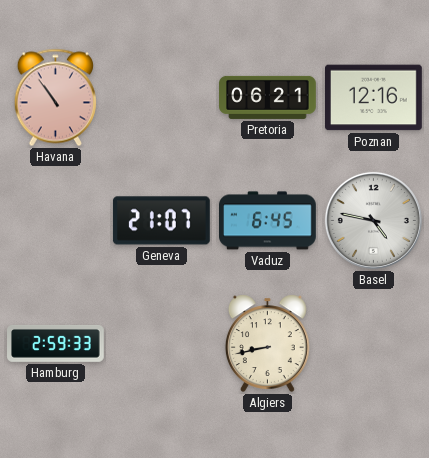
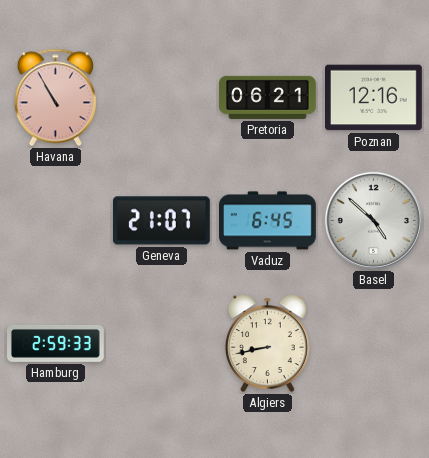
Havana: 10:54 -> 10:55 (55, 98)
Basel: 4:47 -> 4:52 (373, 220)
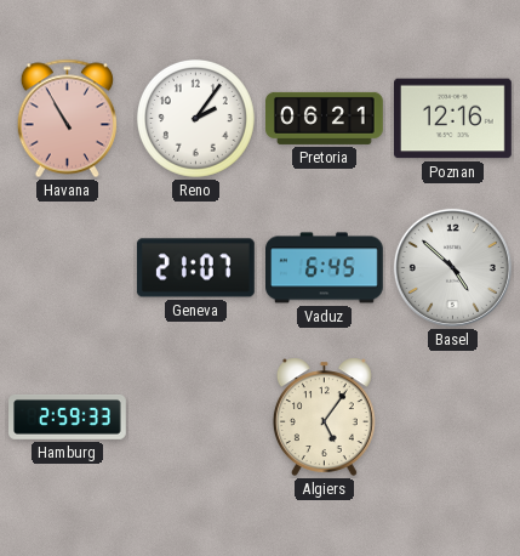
Reno: none -> 2:06 (195, 118)
Algiers: 8:43 -> 5:06 (324, 416)
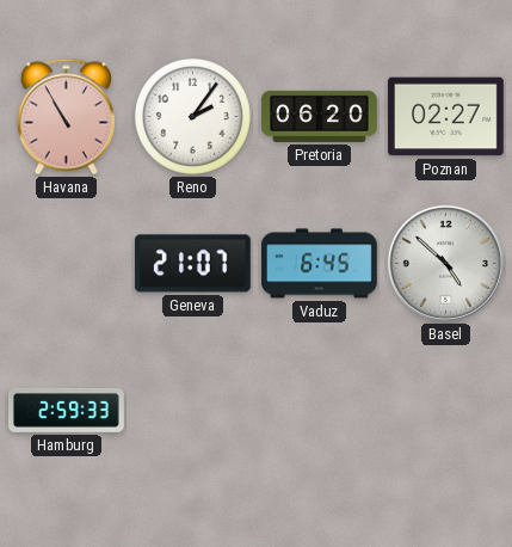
Pretoria: 06:21 -> 06:20 (320, 116)
Poznan: 12:16 -> 02:27 (446, 117)
Algiers: 5:06 -> none (324, 416)
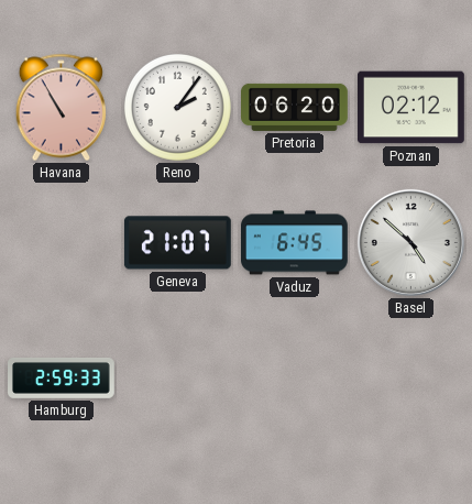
Poznan: 02:27 -> 02:12 (411, 108)
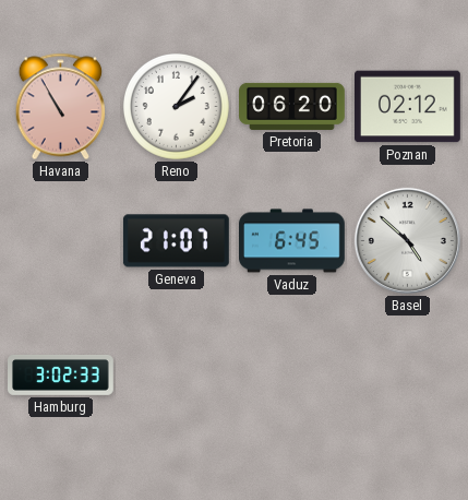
Hamburg: 2:59 -> 3:02 (61, 374)
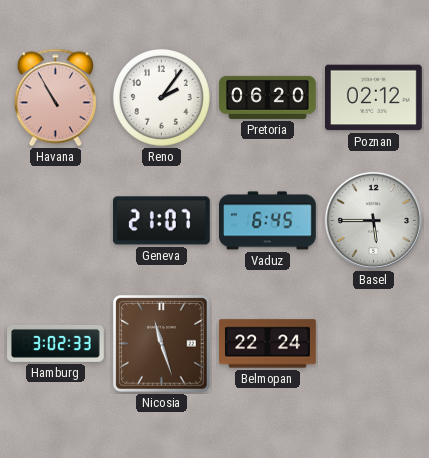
Basel: 4:52 -> 5:45 (373, 220)
Nicosia: none -> 11:27 (162, 344)
Belmopan: none -> 22:24 (268, 344)
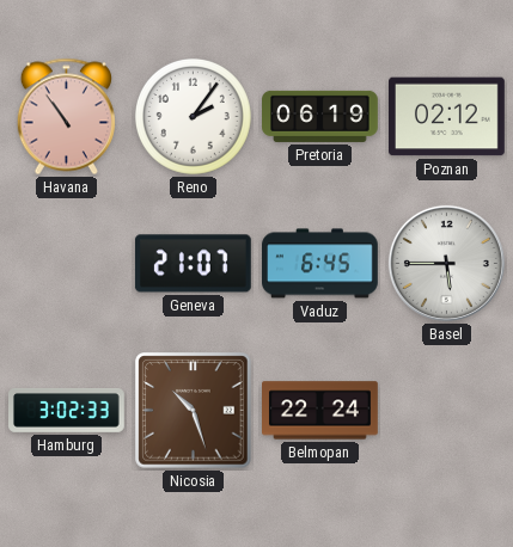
Havana: 10:55 -> 10:54 (66, 117)
Pretoria: 06:20 -> 06:19 (320, 116)
Nicosia: 11:27 -> 10:27 (194, 411)
